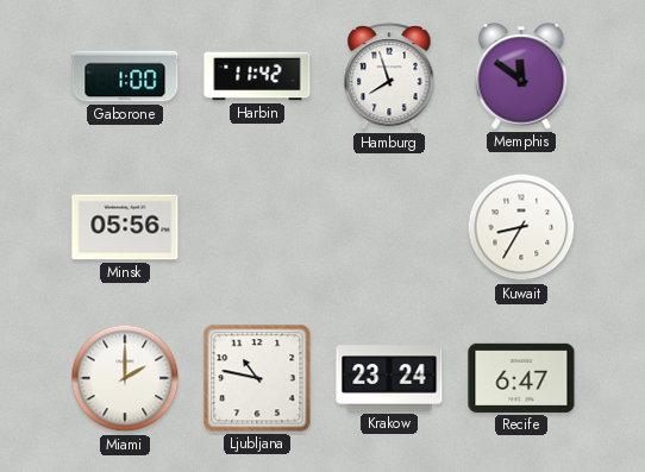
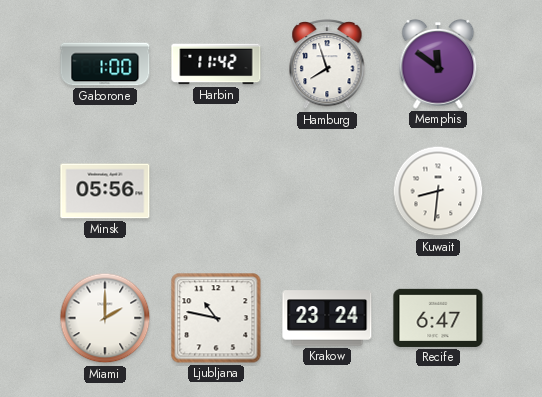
Kuwait: 8:35 -> 8:31 (438, 191)
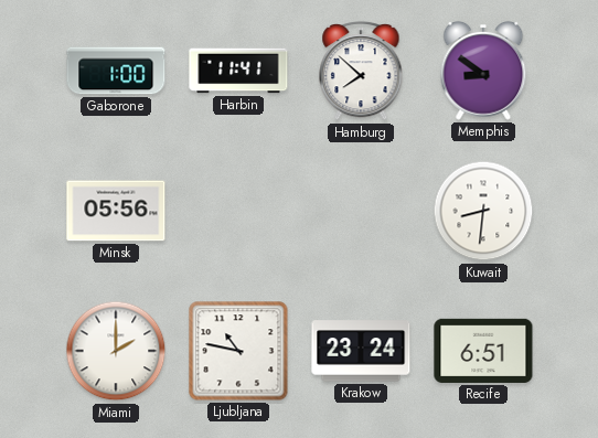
Harbin: 11:42 -> 11:41 (238, 71)
Hamburg: 7:57 -> 7:52 (361, 72)
Memphis: 11:51 -> 8:51 (483, 71)
Recife: 6:47 -> 6:51 (483, 351)
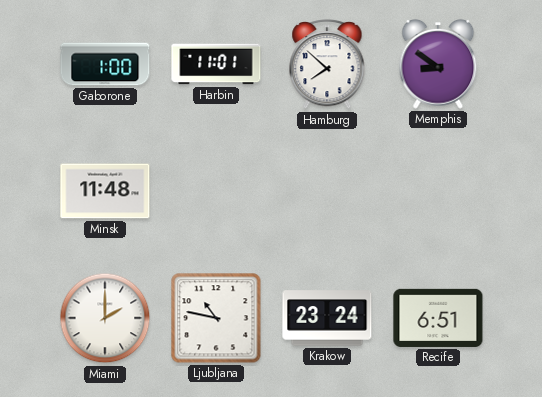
Harbin: 11:41 -> 11:01 (216, 64)
Minsk: 05:56 -> 11:48 (105, 191)
Kuwait: 8:31 -> none (483, 211)
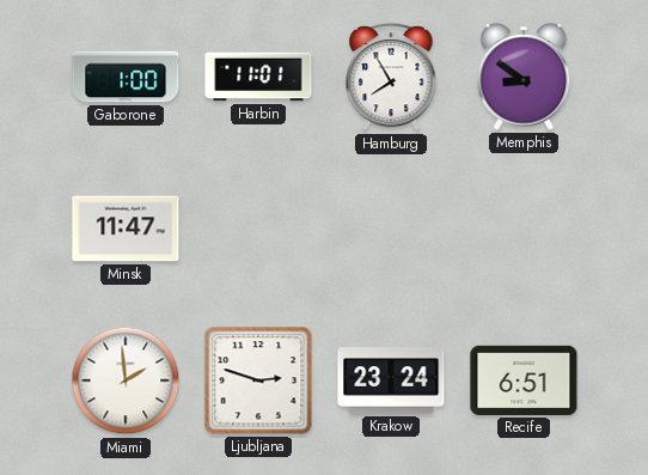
Hamburg: 7:52 -> 7:55 (391, 78)
Minsk: 11:48 -> 11:47 (126, 229)
Miami: 2:00 -> 1:59 (126, 380)
Ljubljana: 10:47 -> 2:48 (258, 380)
